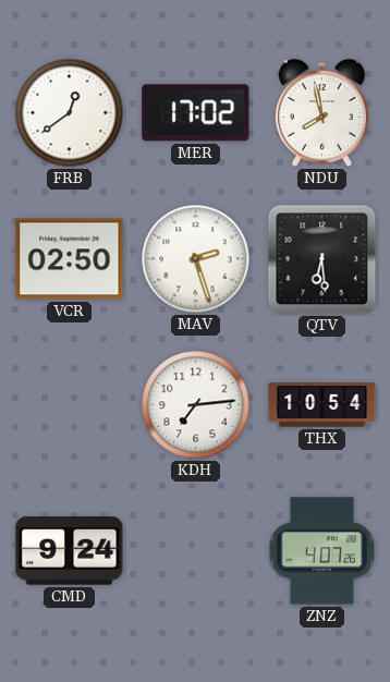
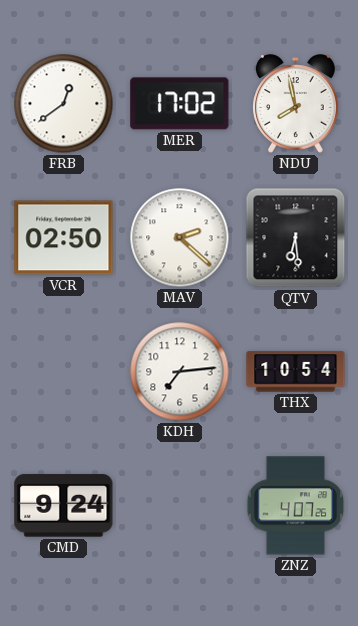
MAV: 2:27 -> 2:22 (180, 238)
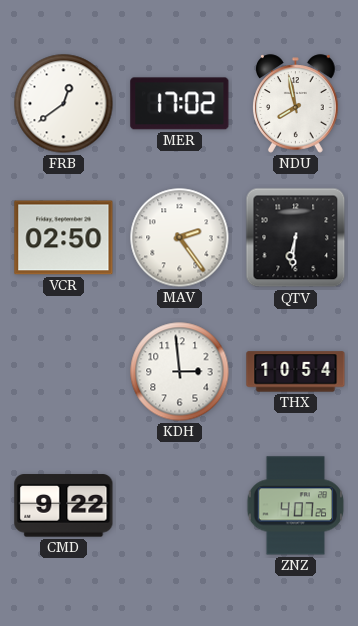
MAV: 2:22 -> 2:24 (180, 238)
QTV: 6:29 -> 6:31 (296, 238)
KDH: 7:14 -> 2:59 (180, 372)
CMD: 9:24 -> 9:22 (64, 506)
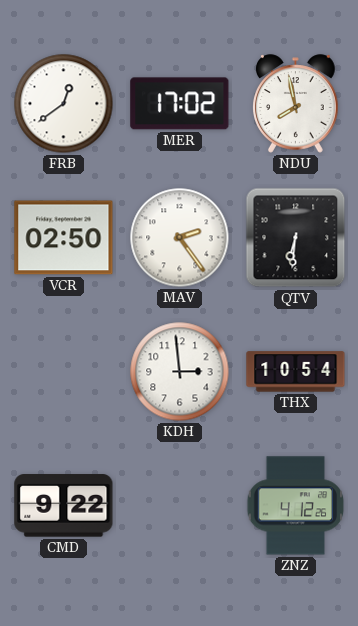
ZNZ: 4:07 -> 4:12 (296, 506)
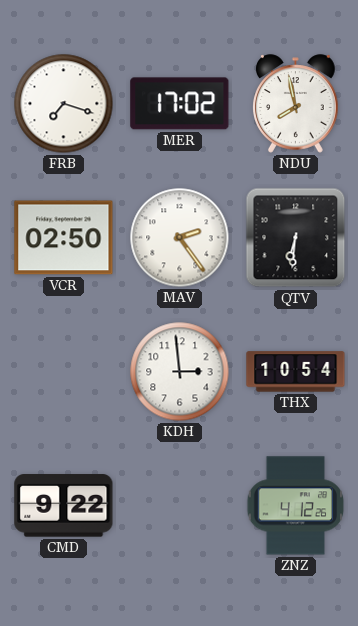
FRB: 12:39 -> 7:18 (64, 104)
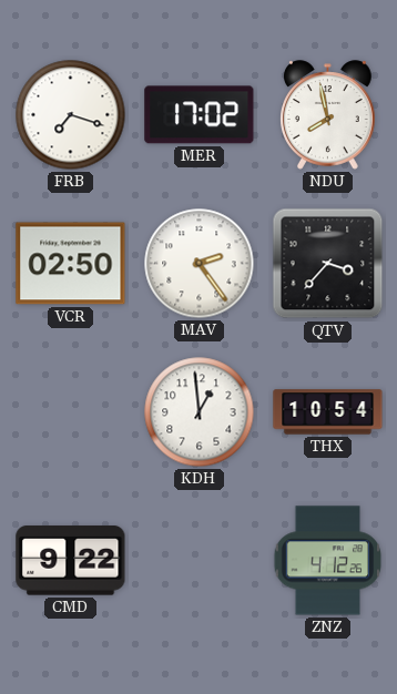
QTV: 6:31 -> 3:37 (328, 264)
KDH: 2:59 -> 12:59 (200, 412)
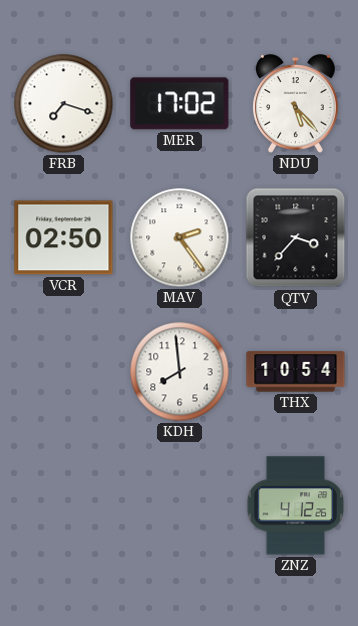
NDU: 7:58 -> 5:23 (296, 104)
KDH: 12:59 -> 7:59 (180, 372)
CMD: 9:22 -> none (71, 561)
